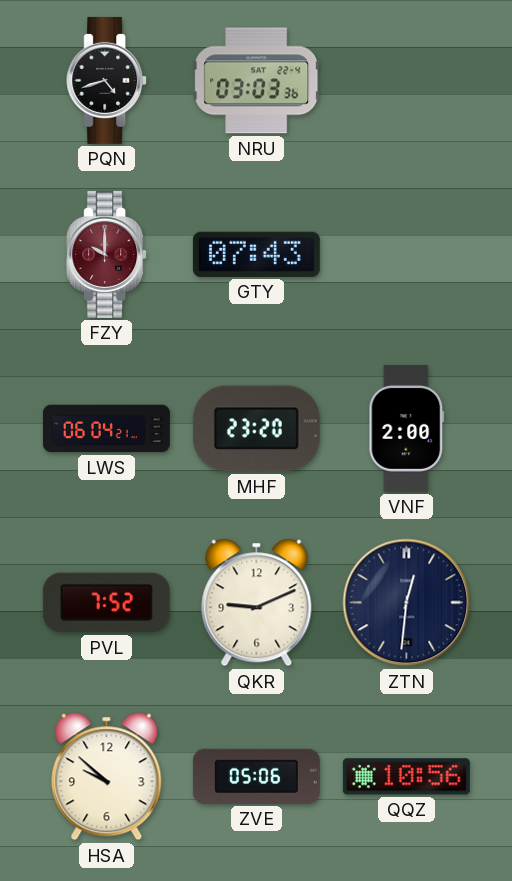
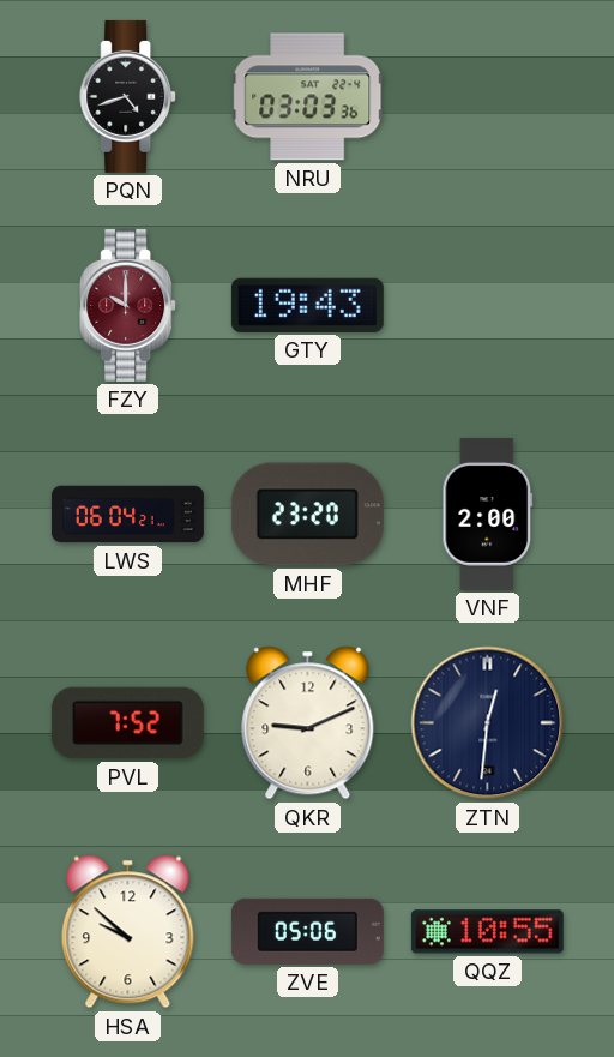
GTY: 07:43 -> 19:43 (307, 305)
QQZ: 10:56 -> 10:55 (487, 932)
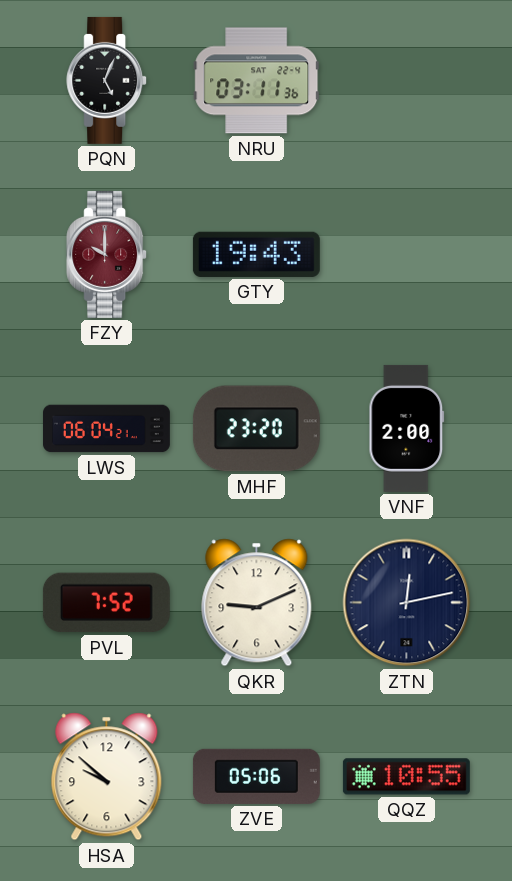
PQN: 4:42 -> 5:04 (107, 80)
NRU: 03:03 -> 03:11 (257, 81)
ZTN: 12:31 -> 12:13 (407, 603)
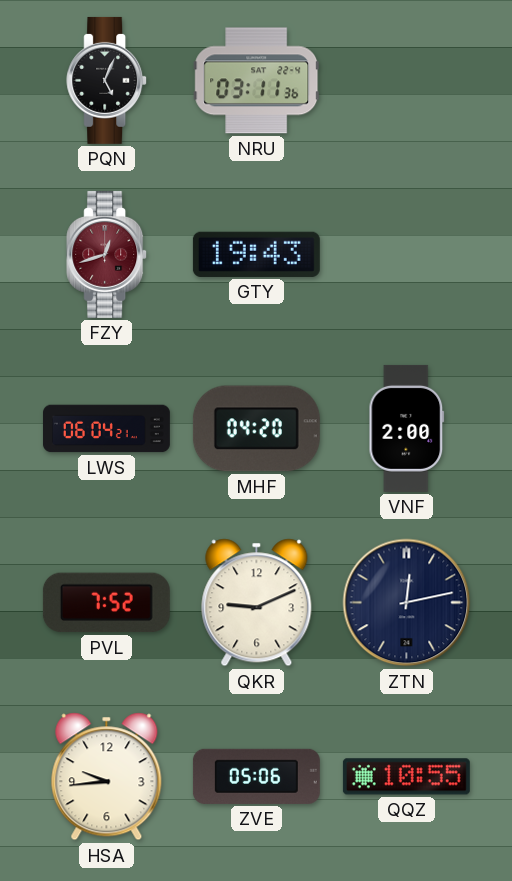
FZY: 10:00 -> 12:42 (107, 254)
MHF: 23:20 -> 04:20 (256, 429)
HSA: 9:52 -> 9:44 (107, 777)
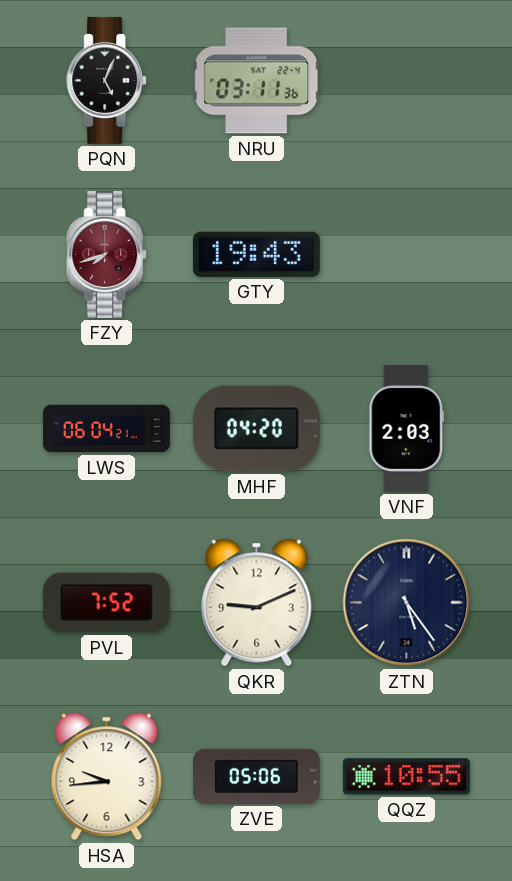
FZY: 12:42 -> 7:42 (107, 254)
VNF: 2:00 -> 2:03 (407, 428)
ZTN: 12:13 -> 5:24 (407, 603)
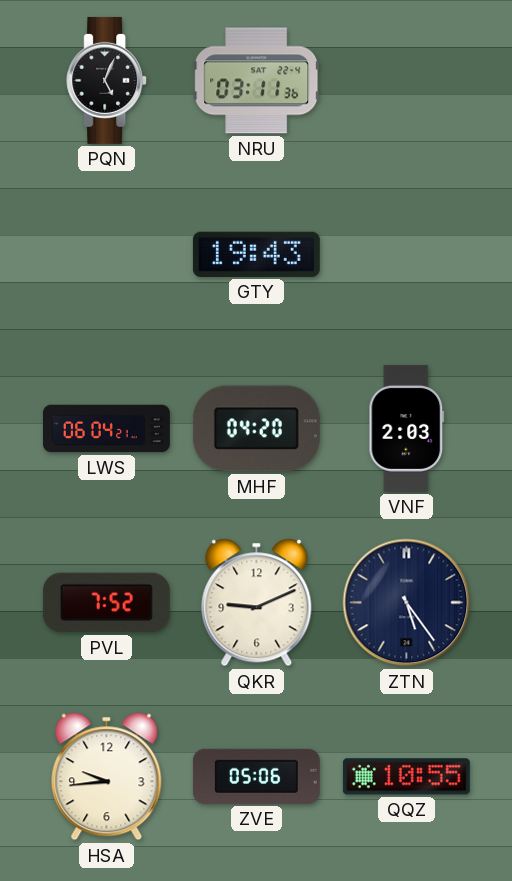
FZY: 7:42 -> none (107, 254)
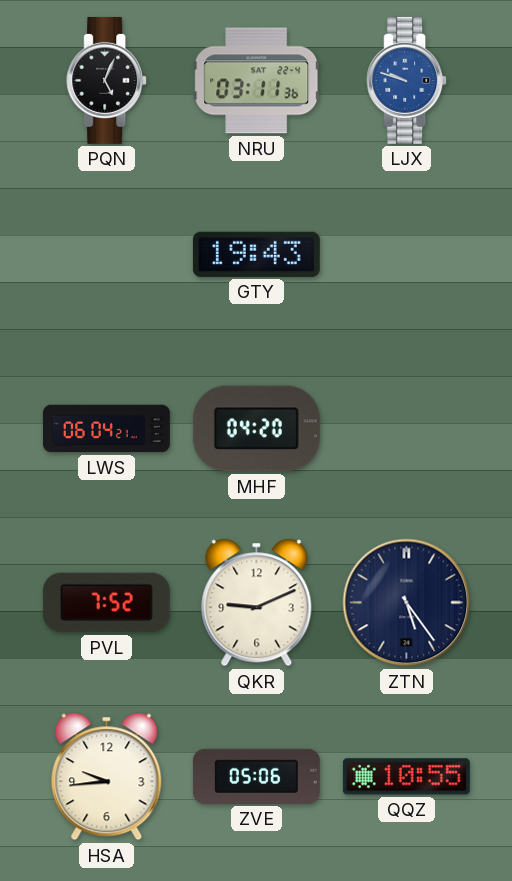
LJX: none -> 9:48 (407, 80)
VNF: 2:03 -> none (407, 428)
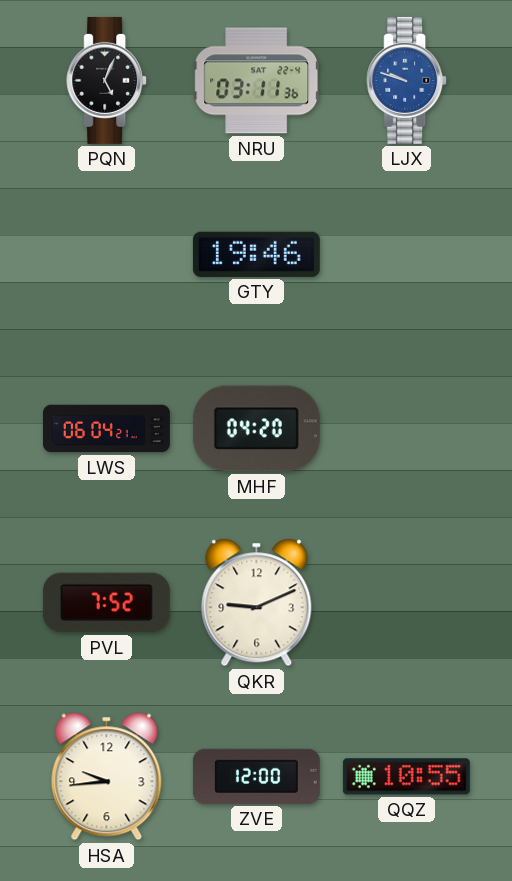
GTY: 19:43 -> 19:46 (256, 254)
ZTN: 5:24 -> none (407, 603)
ZVE: 05:06 -> 12:00 (256, 776)
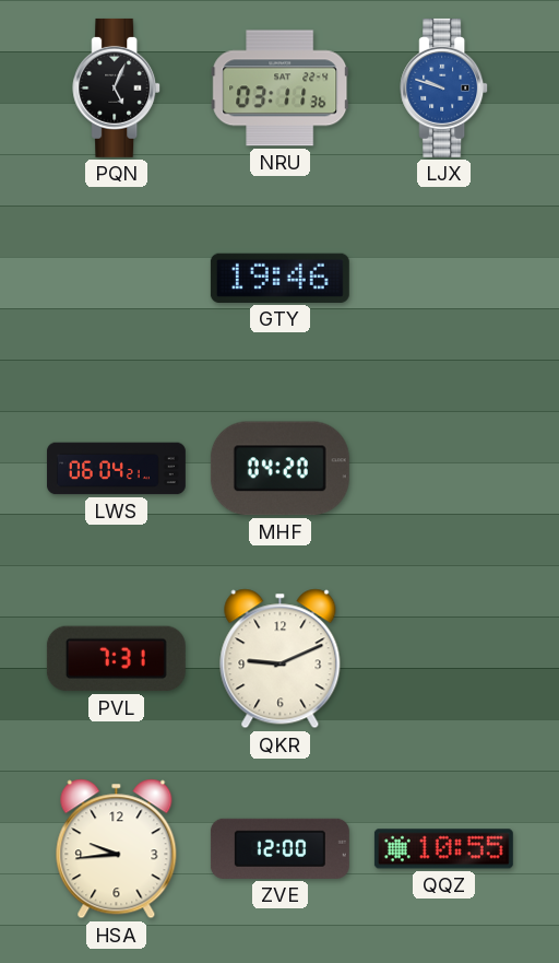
PVL: 7:52 -> 7:31 (116, 659)
